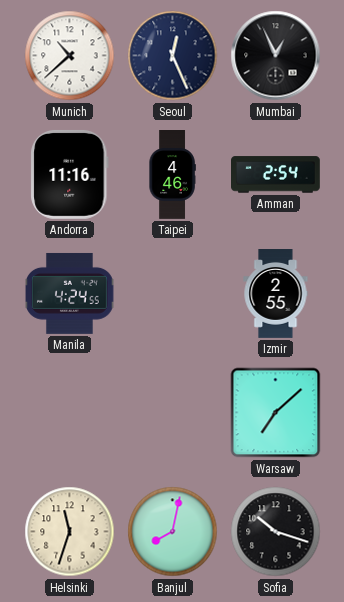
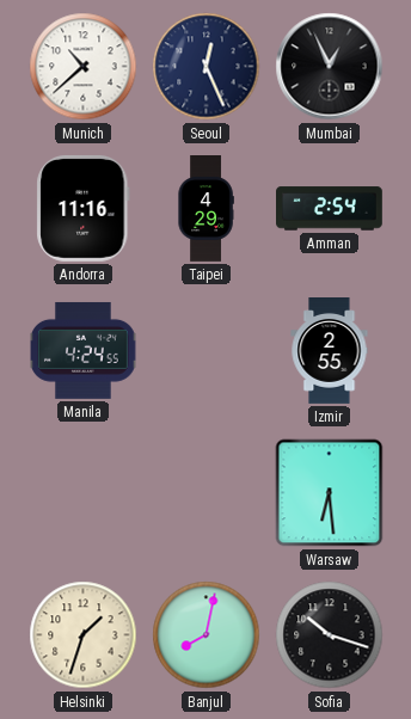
Taipei: 4:46 -> 4:29 (205, 209)
Warsaw: 7:08 -> 6:29 (330, 493)
Helsinki: 11:33 -> 1:33 (84, 635)
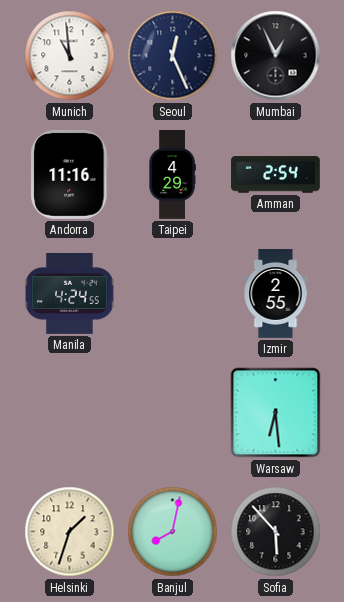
Munich: 10:38 -> 10:59 (70, 56)
Sofia: 10:18 -> 5:53 (276, 532)
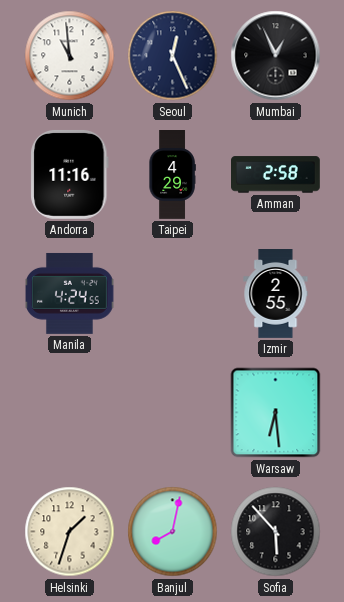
Amman: 2:54 -> 2:58 (276, 175)
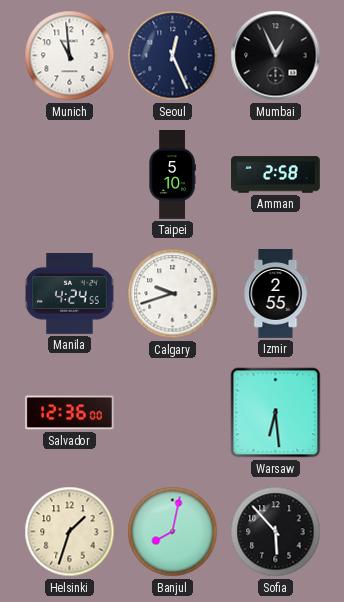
Andorra: 11:16 -> none (70, 174)
Taipei: 4:29 -> 5:10 (172, 175)
Calgary: none -> 9:42 (173, 294)
Salvador: none -> 12:36 (69, 413)
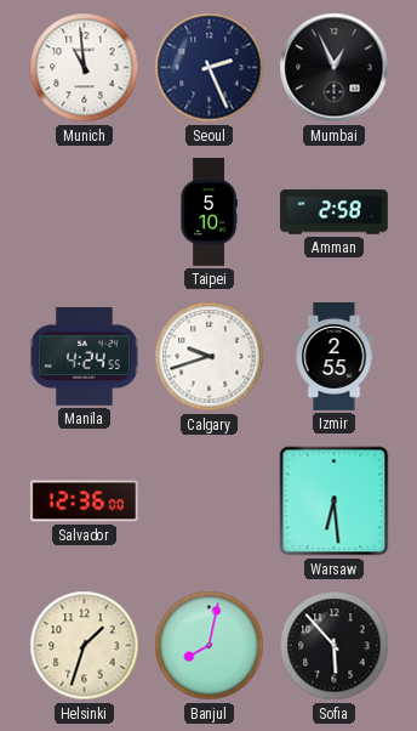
Seoul: 12:26 -> 2:26 (210, 68)
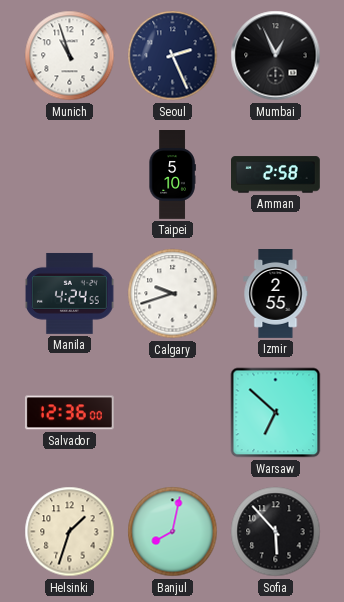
Munich: 10:59 -> 10:57 (70, 56)
Warsaw: 6:29 -> 6:52 (276, 413)
